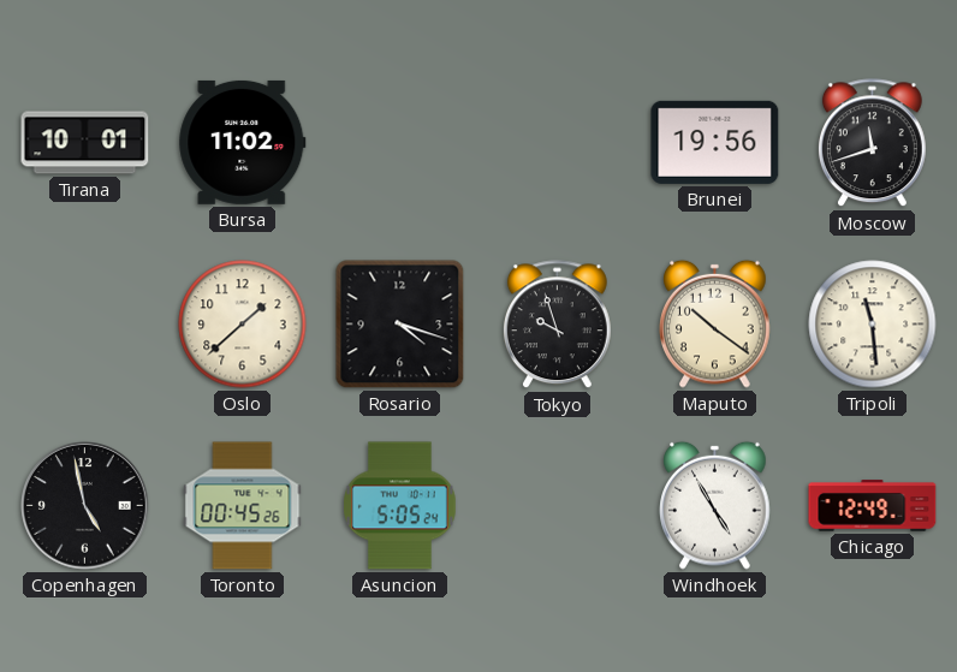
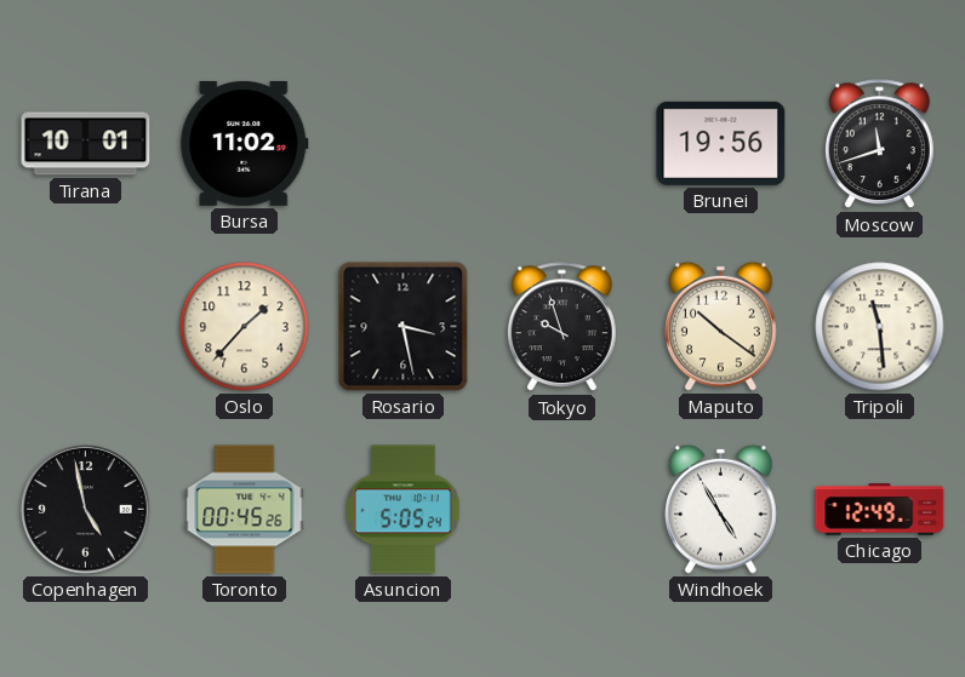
Oslo: 1:38 -> 1:37 (245, 327)
Rosario: 4:18 -> 3:28 (404, 327)
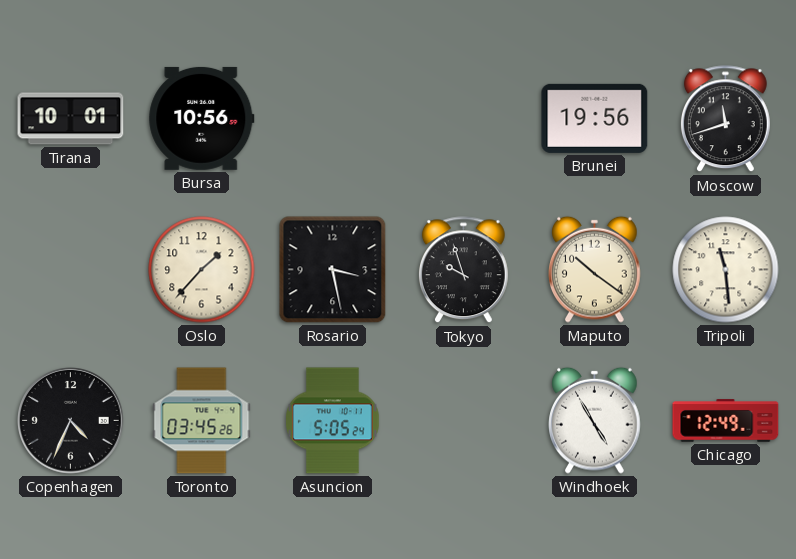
Bursa: 11:02 -> 10:56 (202, 118)
Copenhagen: 4:58 -> 4:34 (71, 421)
Toronto: 00:45 -> 03:45 (202, 421)
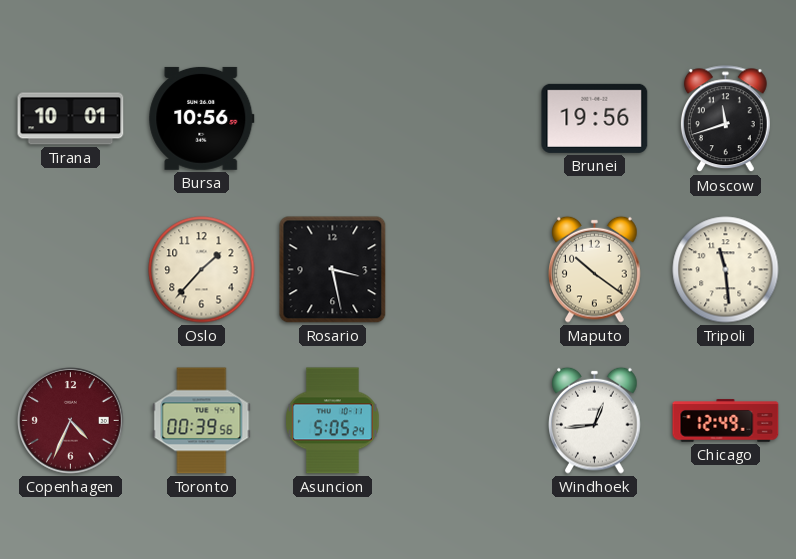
Tokyo: 9:57 -> none (463, 270)
Copenhagen dial: black -> burgundy (71, 421)
Toronto: 03:45 -> 00:39 (202, 421)
Windhoek: 4:55 -> 12:44 (595, 420)
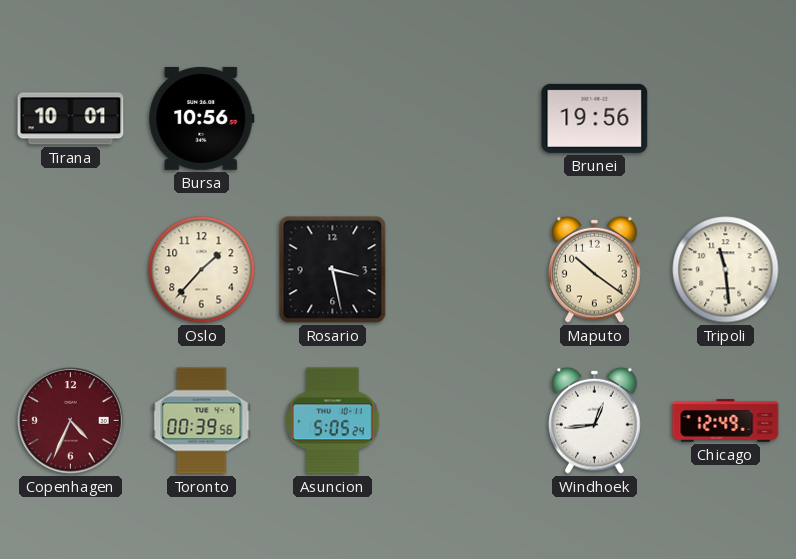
Moscow: 11:42 -> none (725, 119)
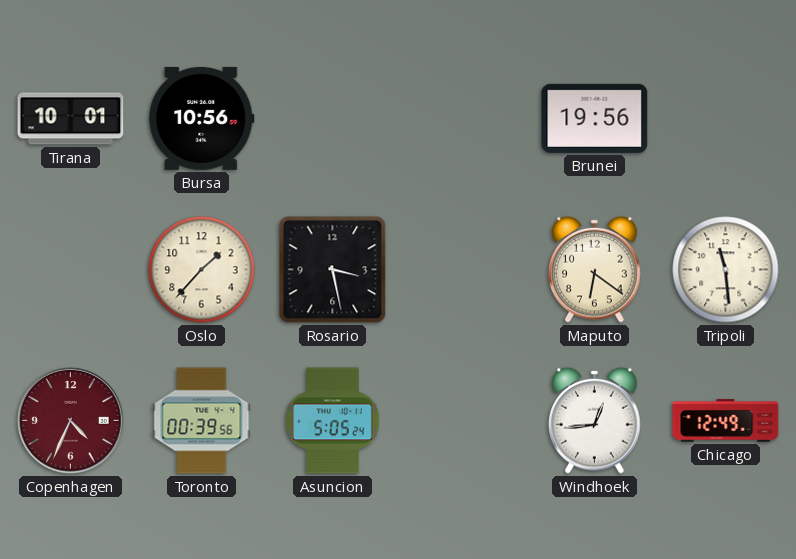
Maputo: 10:21 -> 6:21 (595, 269)
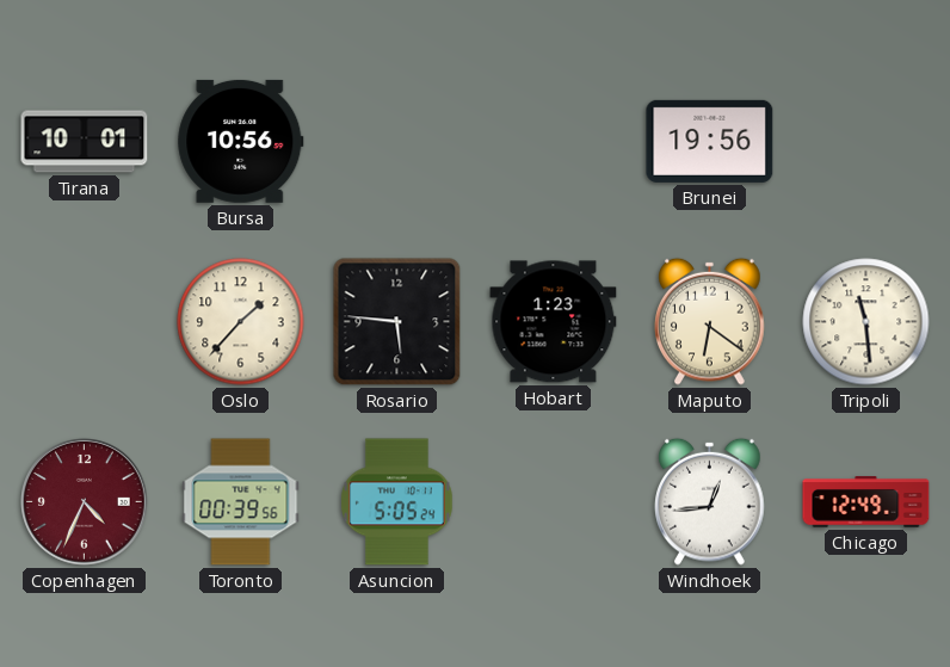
Rosario: 3:28 -> 5:46 (397, 322)
Hobart: none -> 1:23 (554, 322)
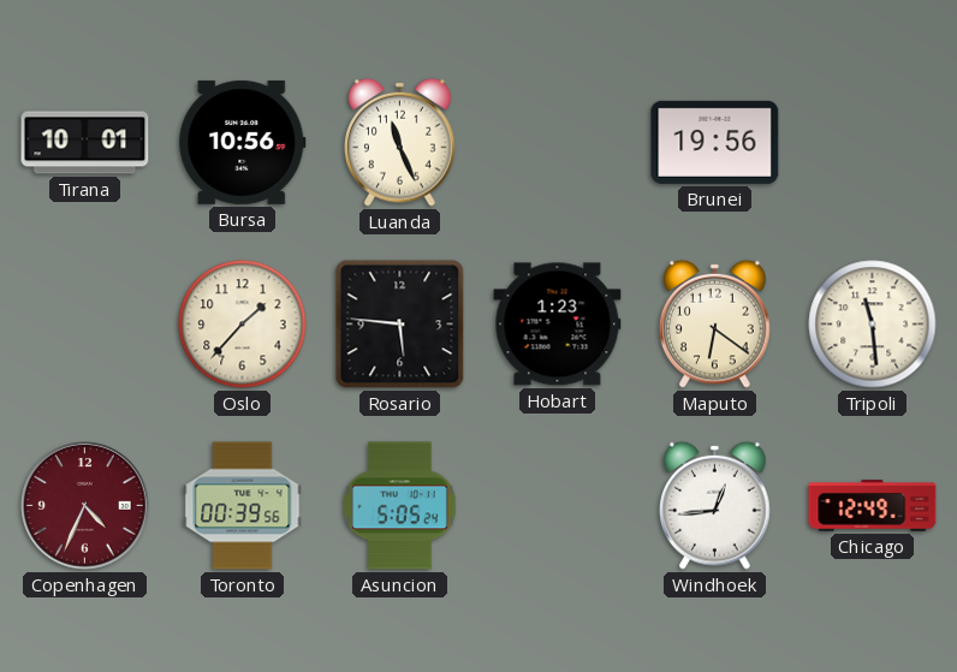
Luanda: none -> 11:26 (400, 142)
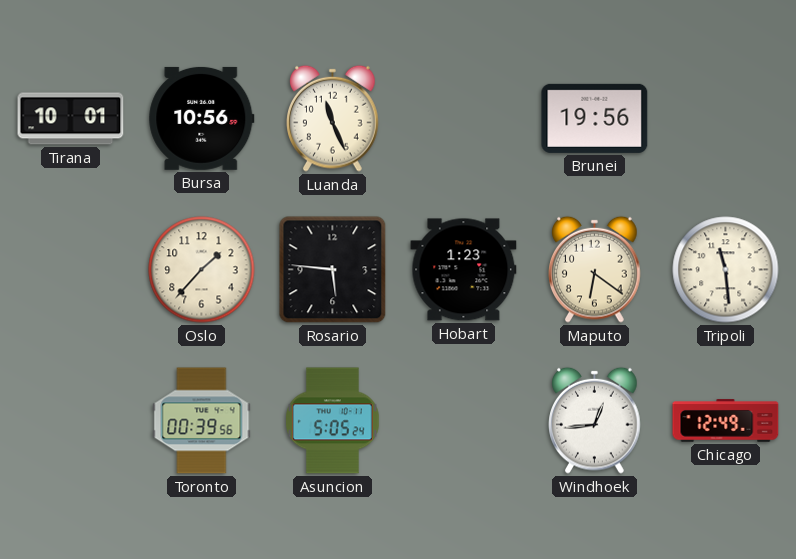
Copenhagen: 4:34 -> none (85, 506)
